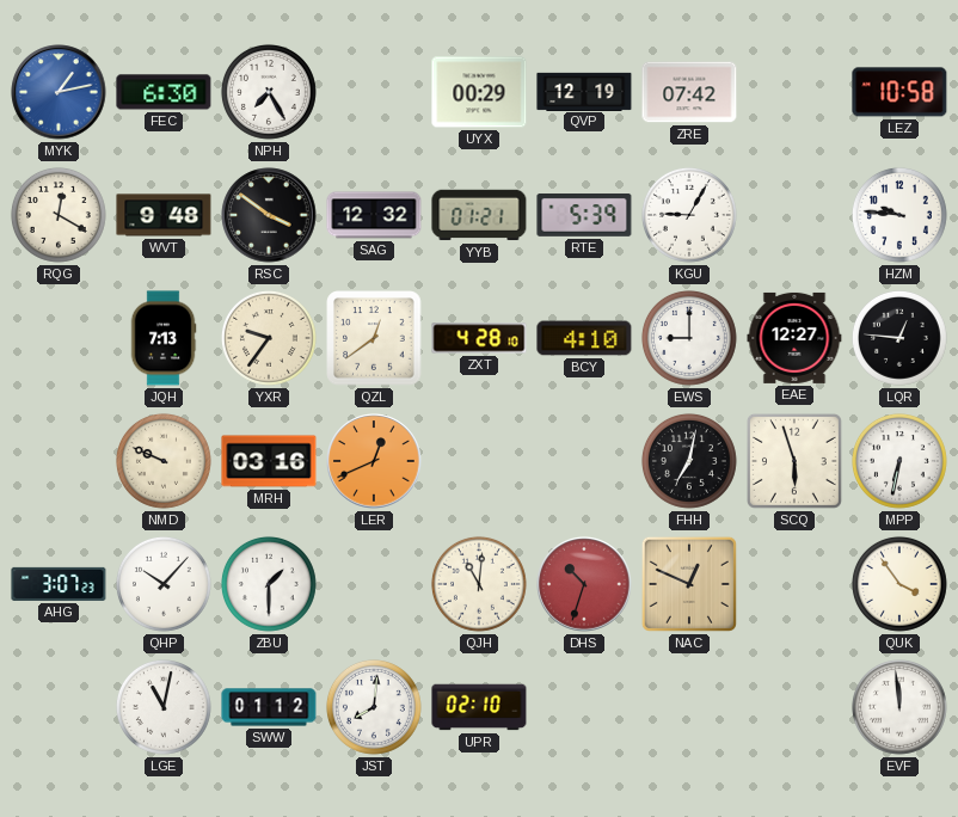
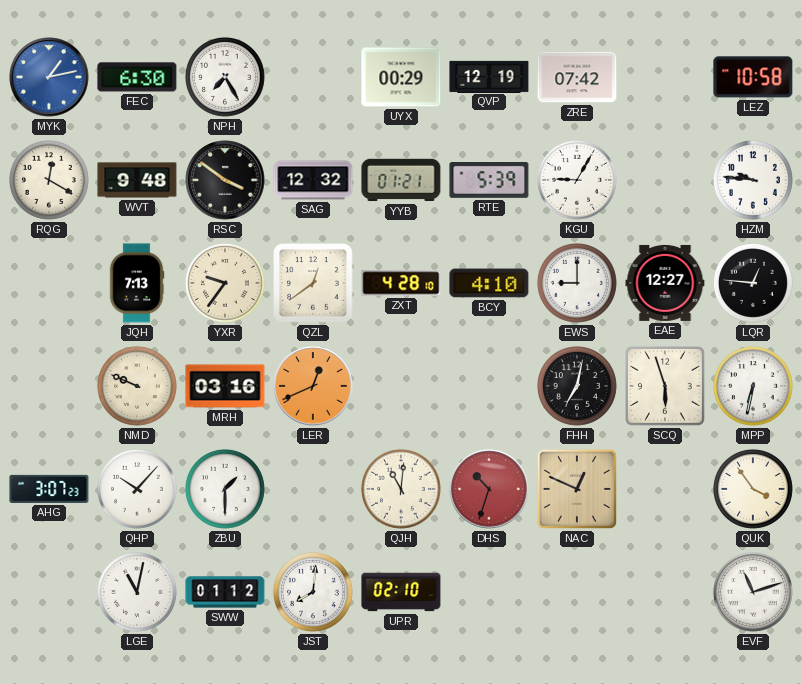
EVF: 11:59 -> 11:12 (753, 592)
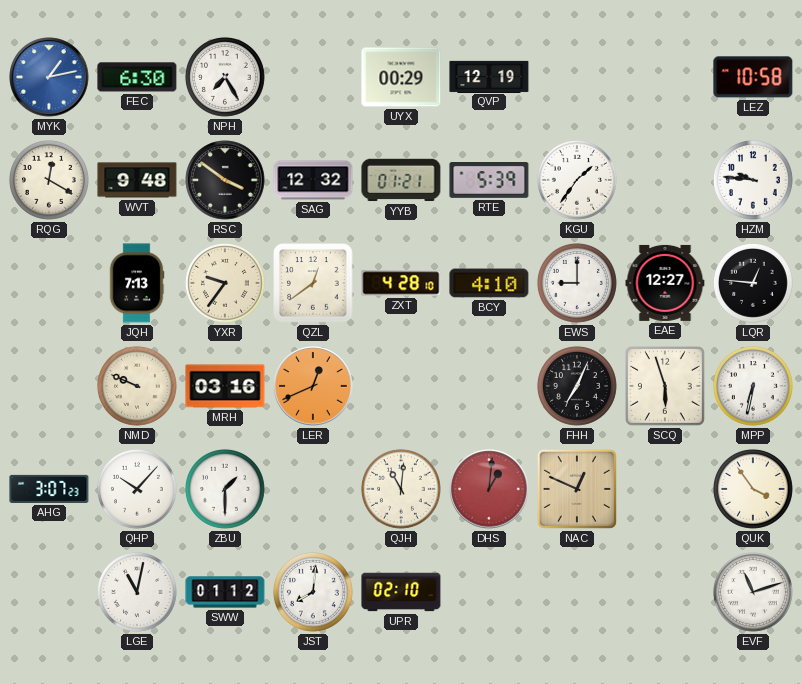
ZRE: 07:42 -> none (577, 77)
KGU: 9:05 -> 1:36 (577, 180)
FHH: 7:02 -> 7:04 (577, 386)
DHS: 10:33 -> 1:01 (489, 489)
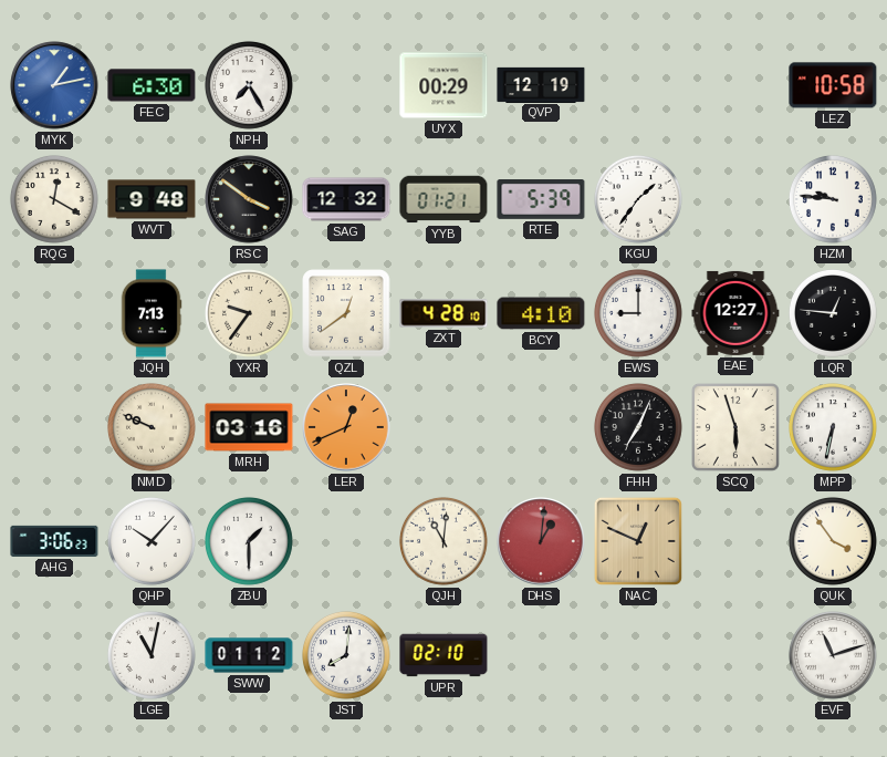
AHG: 3:07 -> 3:06 (54, 541)
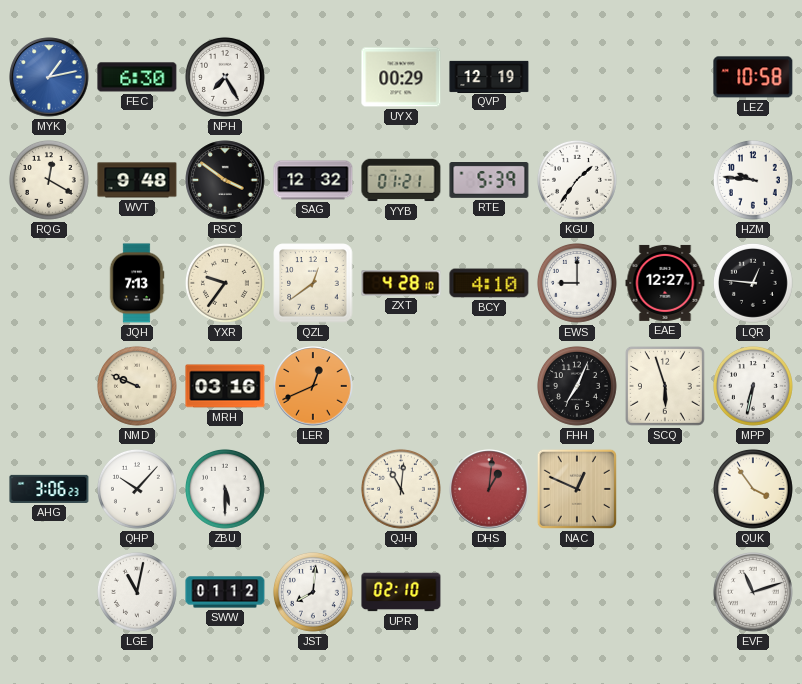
ZBU: 1:30 -> 5:30 (225, 489)
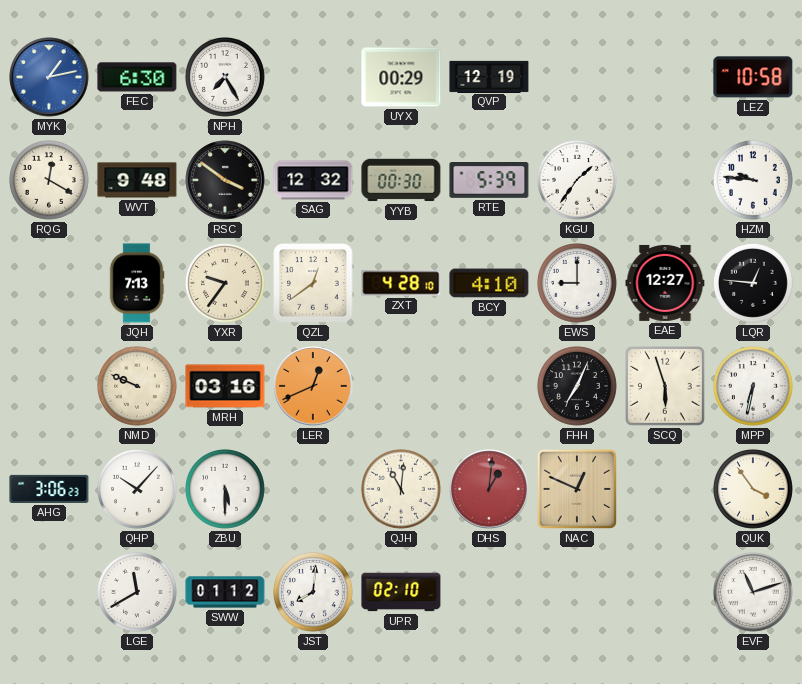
YYB: 01:21 -> 00:30 (401, 180)
LGE: 11:02 -> 11:40 (137, 592)
